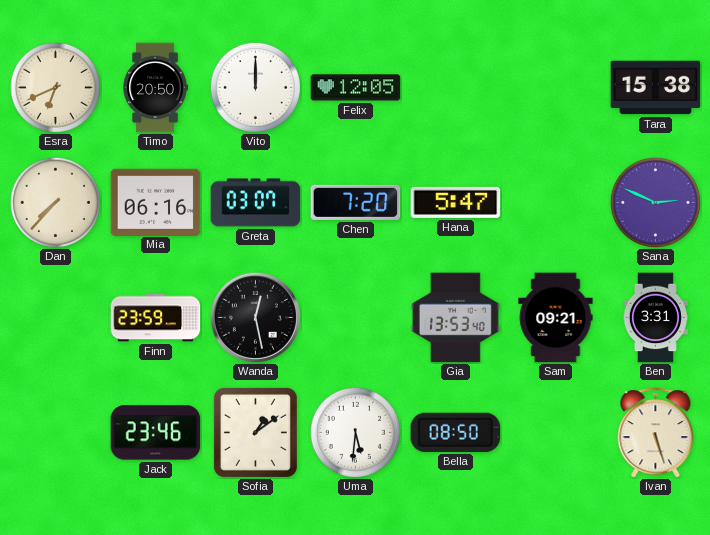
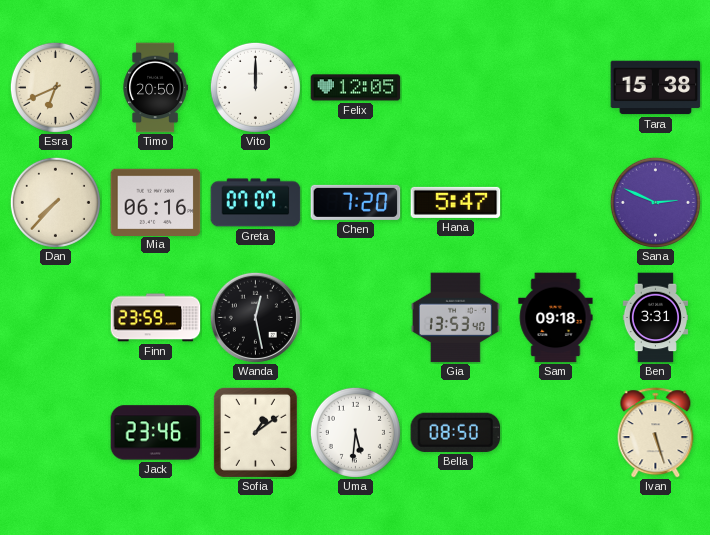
Greta: 03:07 -> 07:07 (256, 203)
Sam: 09:21 -> 09:18 (556, 318)
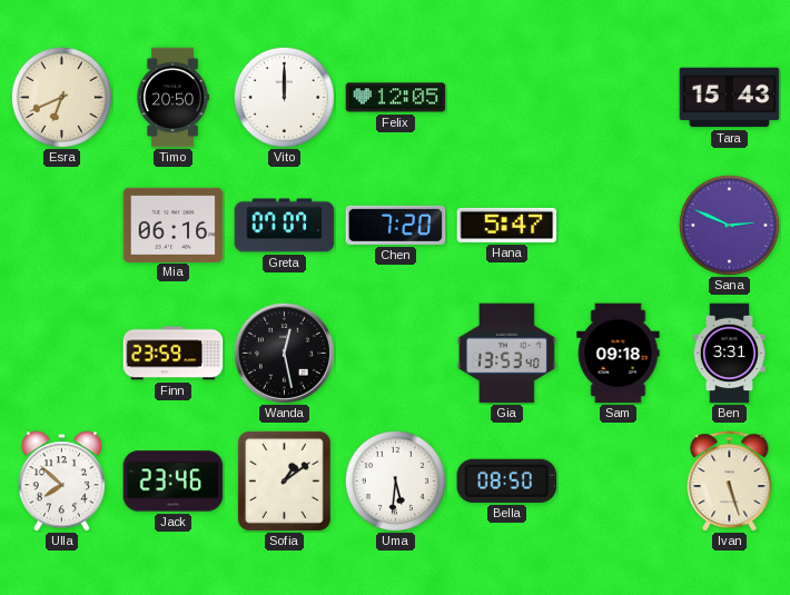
Tara: 15:38 -> 15:43 (730, 98)
Dan: 7:37 -> none (55, 202)
Ulla: none -> 7:52 (61, 482)
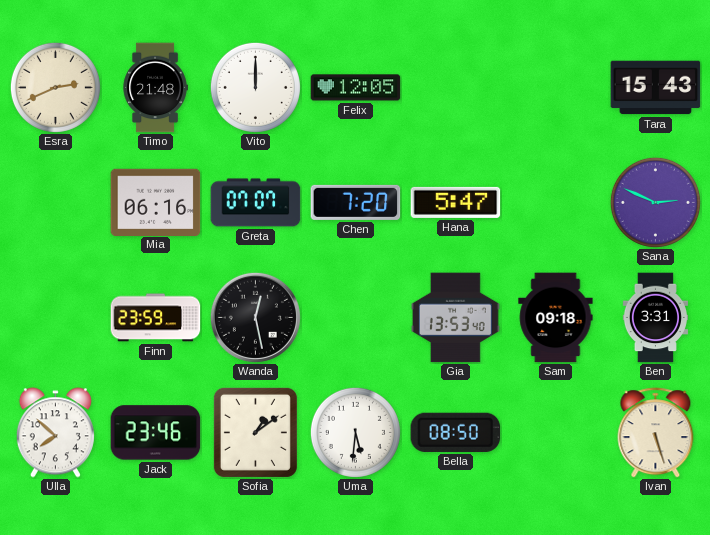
Esra: 6:41 -> 2:41 (55, 87)
Timo: 20:50 -> 21:48 (155, 88)
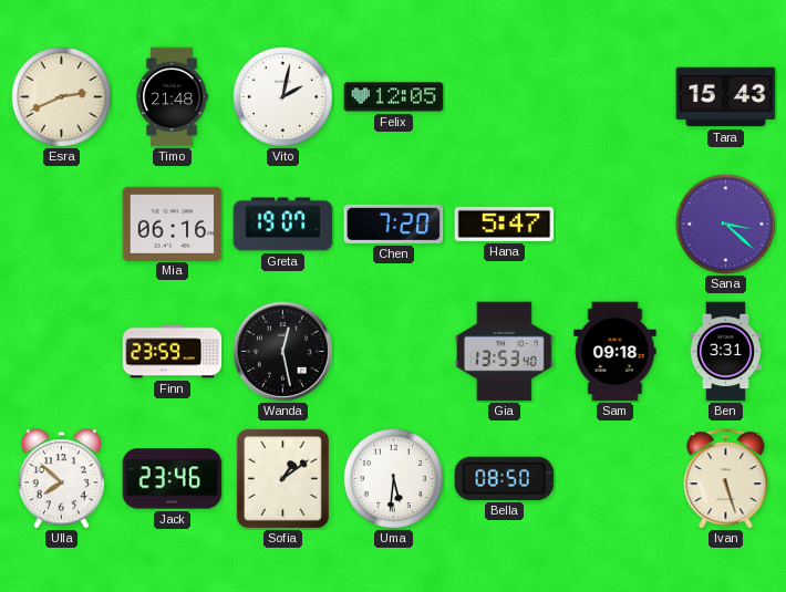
Vito: 12:00 -> 2:02 (282, 96)
Greta: 07:07 -> 19:07 (283, 225)
Sana: 2:49 -> 3:22 (725, 224)
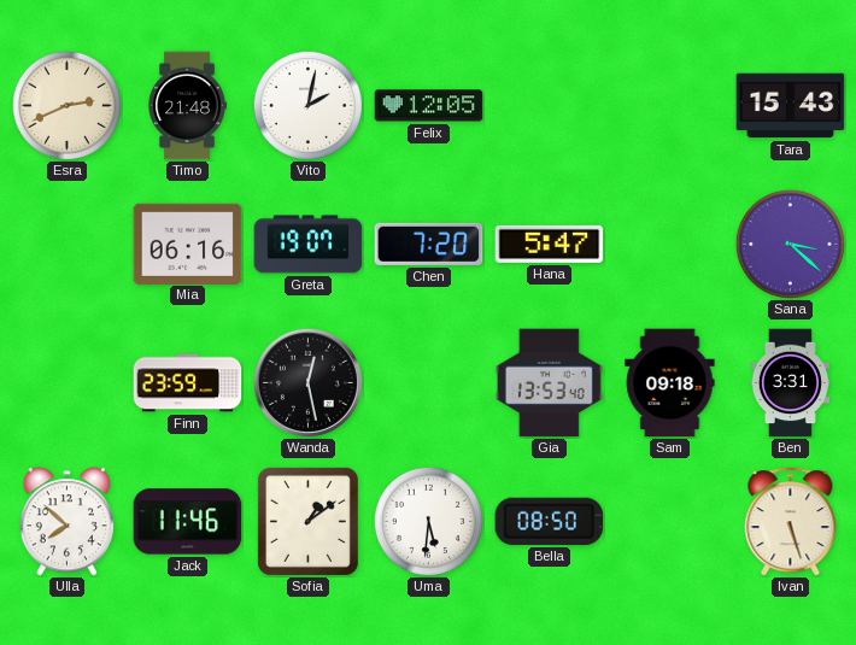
Jack: 23:46 -> 11:46 (188, 522)
